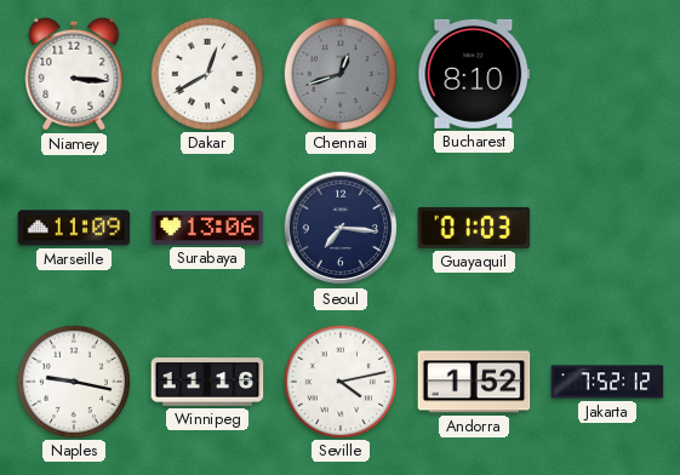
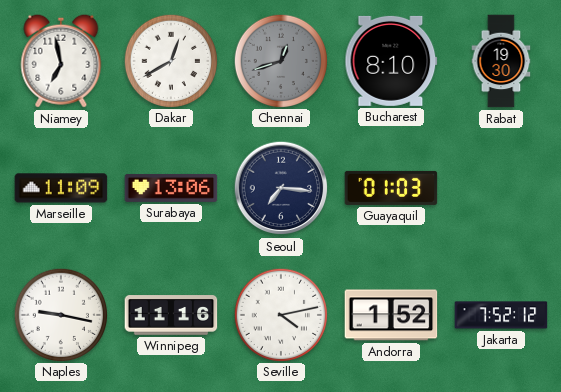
Niamey: 3:16 -> 6:58 (61, 61)
Rabat: none -> 19:30 (501, 61)
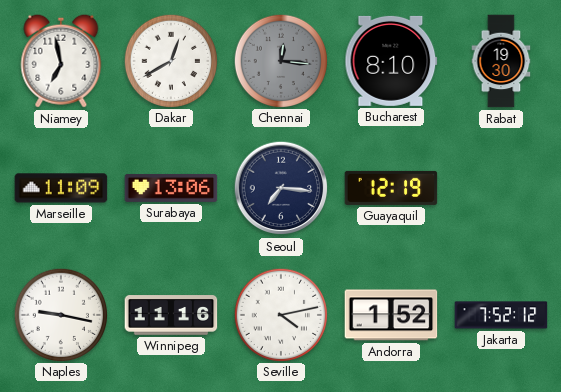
Chennai: 12:42 -> 12:16 (280, 60)
Guayaquil: 01:03 -> 12:19 (391, 188)
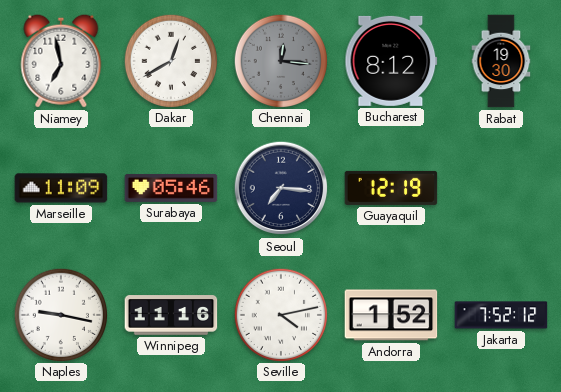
Bucharest: 8:10 -> 8:12 (391, 61)
Surabaya: 13:06 -> 05:46 (171, 188)
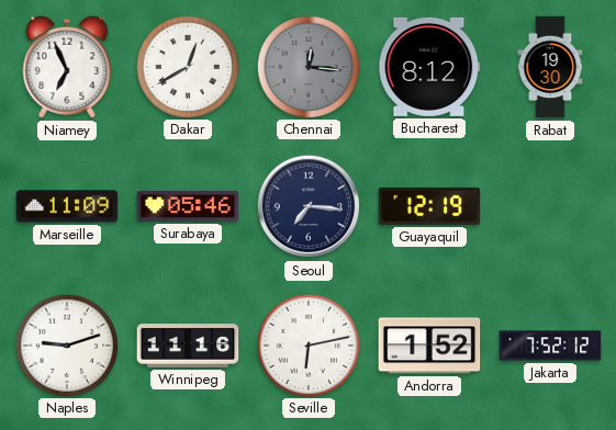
Niamey: 6:58 -> 6:56 (67, 67)
Naples: 9:17 -> 9:12 (66, 344)
Seville: 4:13 -> 6:13 (307, 344)
